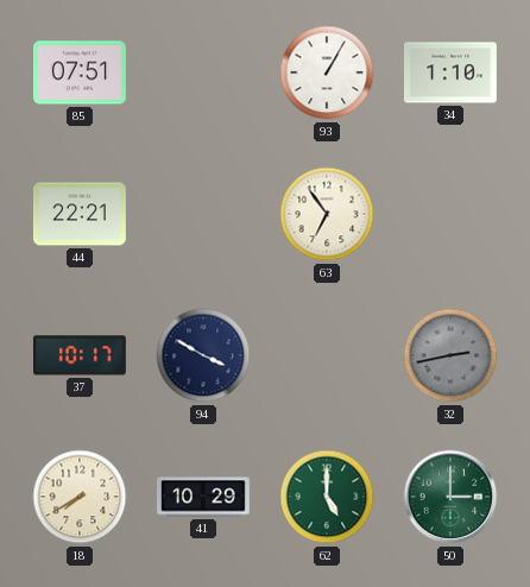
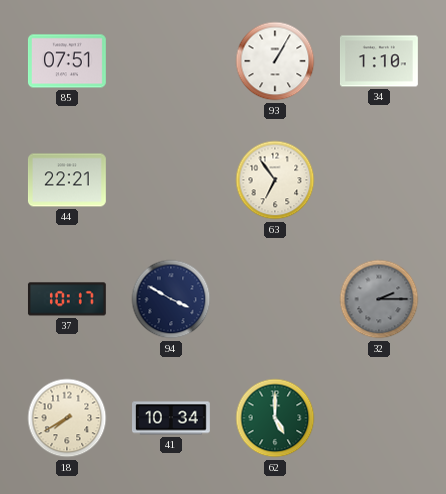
32: 2:43 -> 2:15 (379, 299)
41: 10:29 -> 10:34 (172, 418)
50: 3:00 -> none (450, 497)
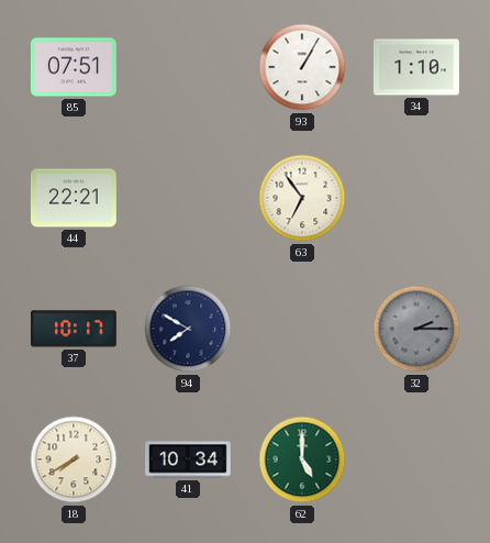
94: 3:50 -> 7:50 (188, 329)
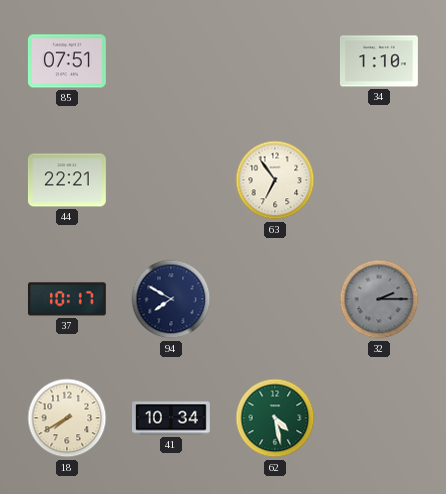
93: 1:05 -> none (302, 67)
62: 5:00 -> 4:28 (275, 418)
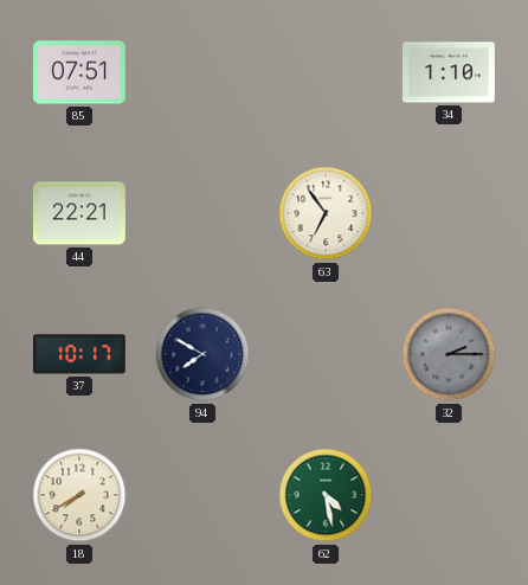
41: 10:34 -> none (172, 418)
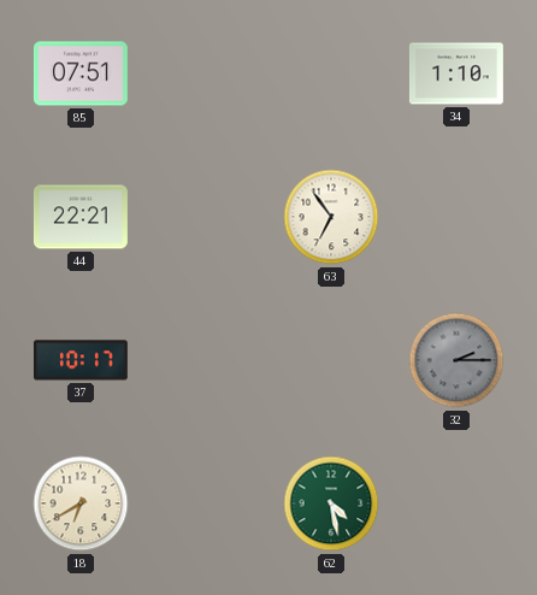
94: 7:50 -> none (202, 354)
18: 7:40 -> 6:40 (81, 503)
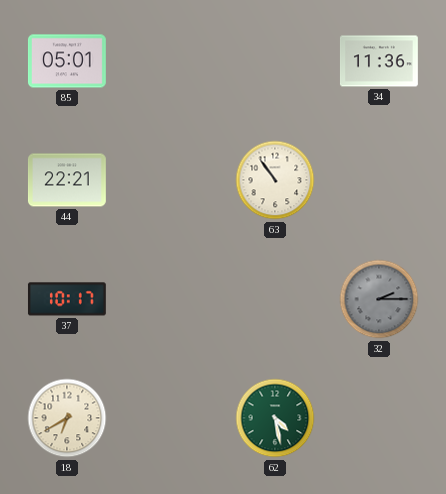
85: 07:51 -> 05:01 (67, 61)
34: 1:10 -> 11:36 (379, 61)
63: 6:54 -> 10:54 (275, 180)
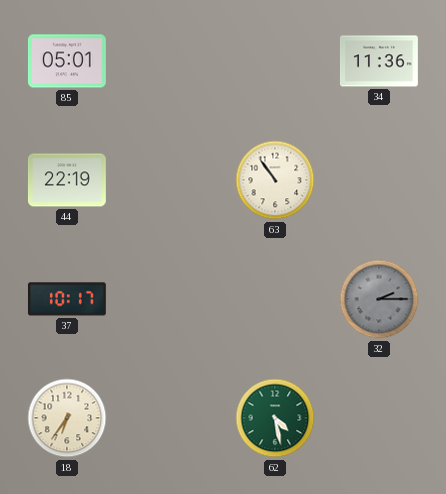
44: 22:21 -> 22:19 (67, 180)
18: 6:40 -> 6:36 (67, 418)
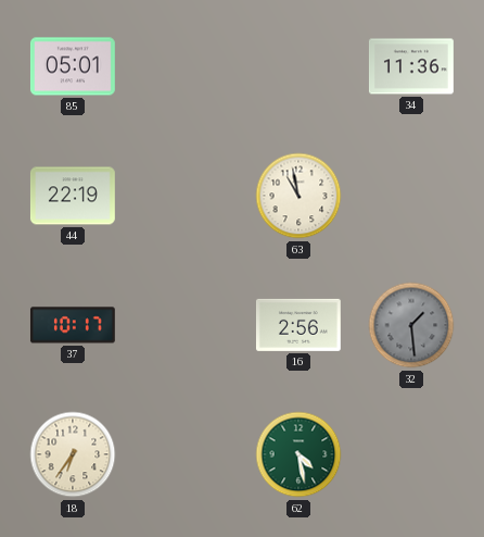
63: 10:54 -> 10:58 (298, 196)
16: none -> 2:56 (298, 325)
32: 2:15 -> 1:29 (411, 325)
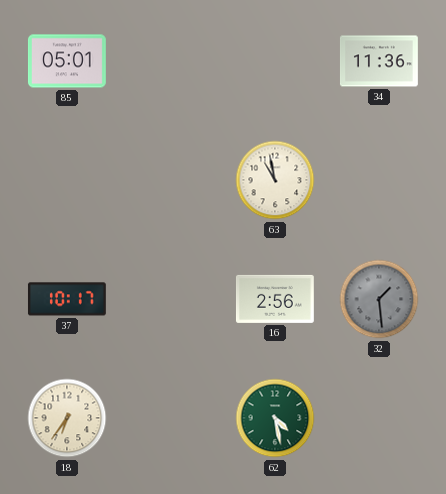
44: 22:19 -> none (73, 196)
